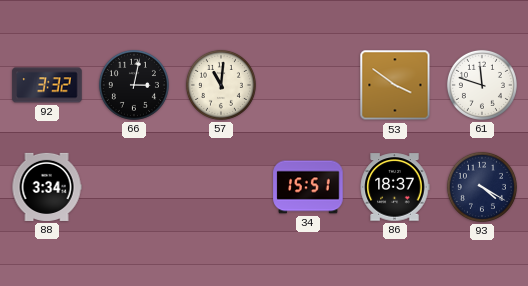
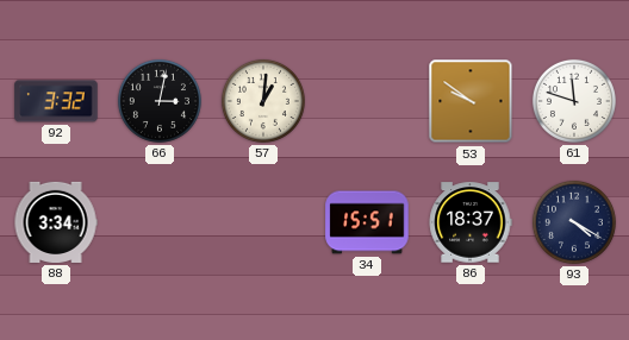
57: 11:01 -> 1:01 (263, 101)
53: 3:51 -> 9:51 (471, 101)
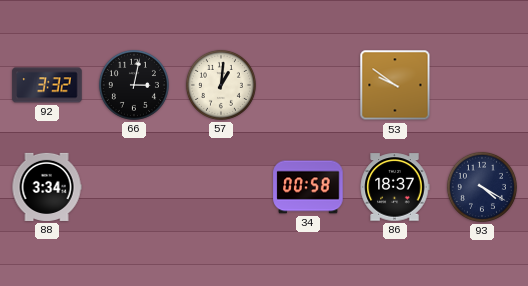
61: 11:48 -> none (574, 101)
34: 15:51 -> 00:58 (308, 187)
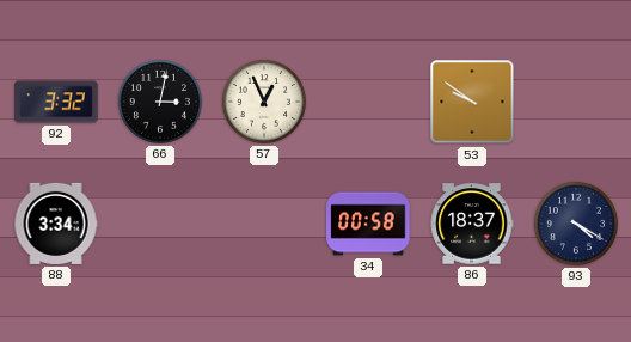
57: 1:01 -> 12:56 (264, 102)
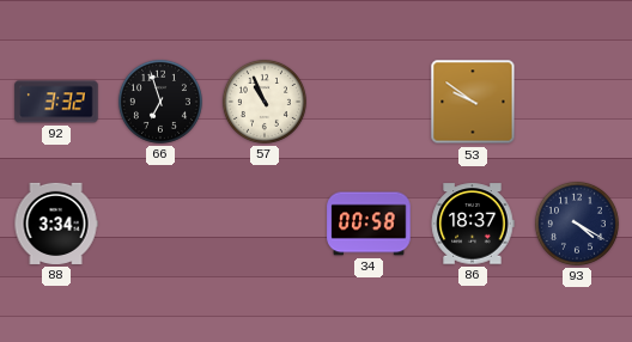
66: 3:02 -> 6:57 (160, 102)
57: 12:56 -> 10:56 (265, 102)
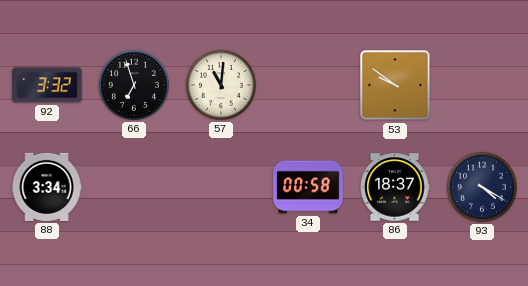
57: 10:56 -> 11:01 (221, 85)
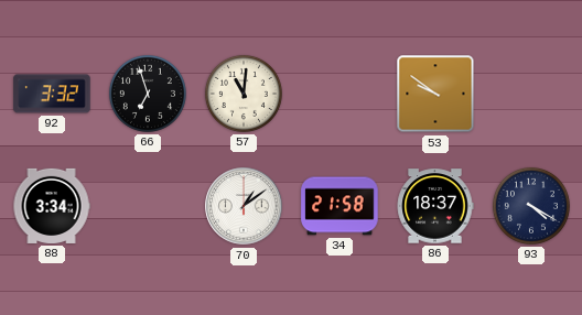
70: none -> 1:09 (244, 206)
34: 00:58 -> 21:58 (339, 206)
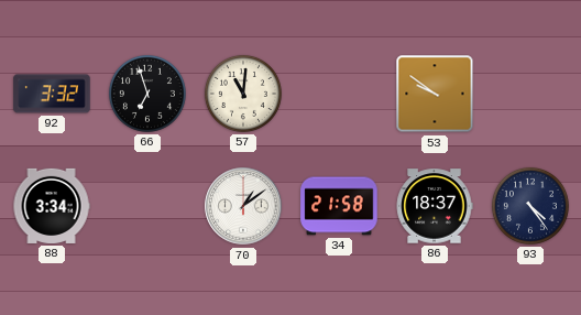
93: 4:20 -> 4:24 (530, 206)
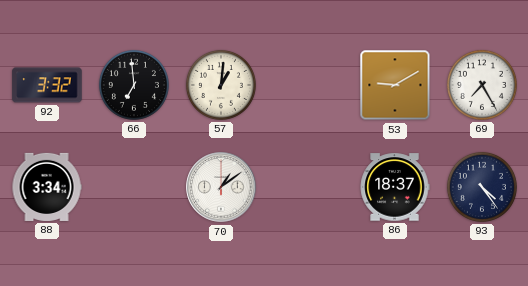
66: 6:57 -> 6:59 (134, 85)
57: 11:01 -> 1:01 (221, 85)
53: 9:51 -> 9:10 (395, 85)
69: none -> 7:25 (482, 85)
34: 21:58 -> none (339, 206)
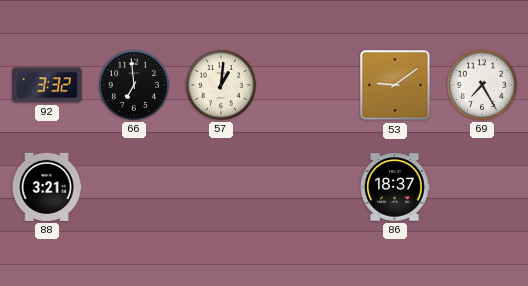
53: 9:10 -> 9:09 (395, 85)
88: 3:34 -> 3:21 (47, 187)
70: 1:09 -> none (221, 187)
93: 4:24 -> none (482, 187)
